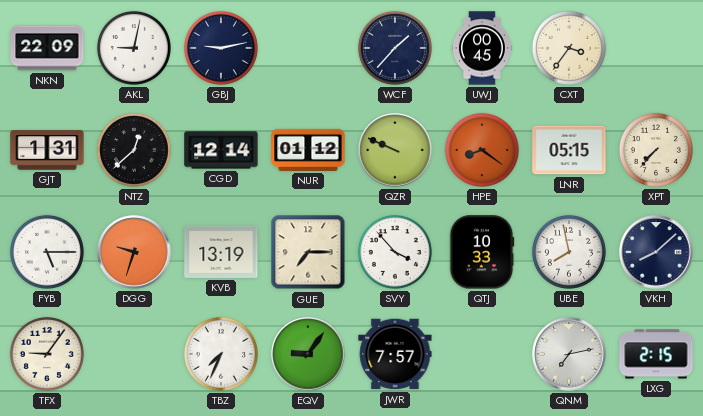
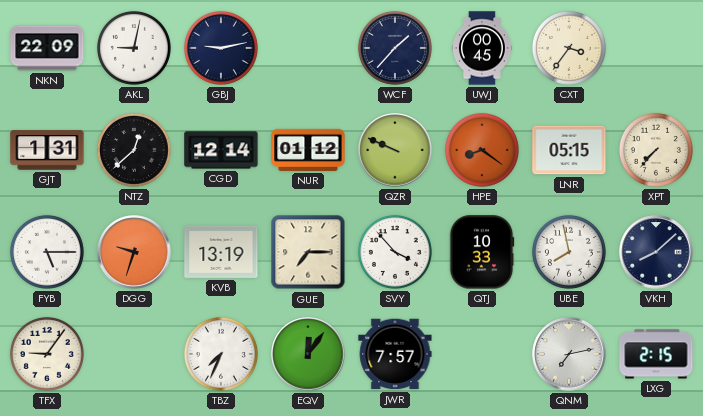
EQV: 9:06 -> 12:06 (308, 354)
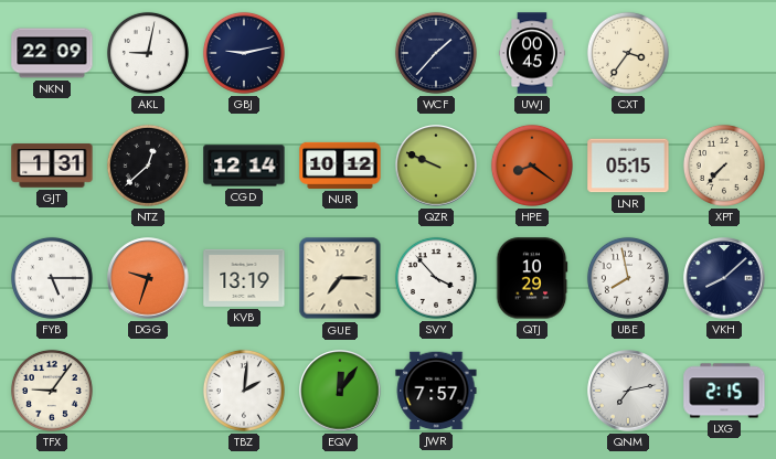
NUR: 01:12 -> 10:12 (340, 166)
QTJ: 10:33 -> 10:29 (532, 278)
TBZ: 7:34 -> 2:01 (244, 391)
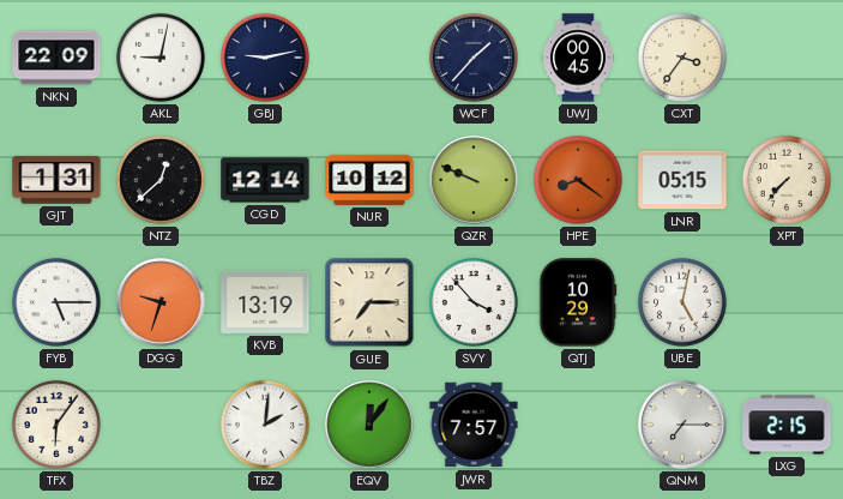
UBE: 7:58 -> 5:02 (682, 302)
VKH: 8:08 -> none (724, 278)
TFX: 9:06 -> 6:06 (56, 425)
QNM: 7:13 -> 7:15 (682, 425)
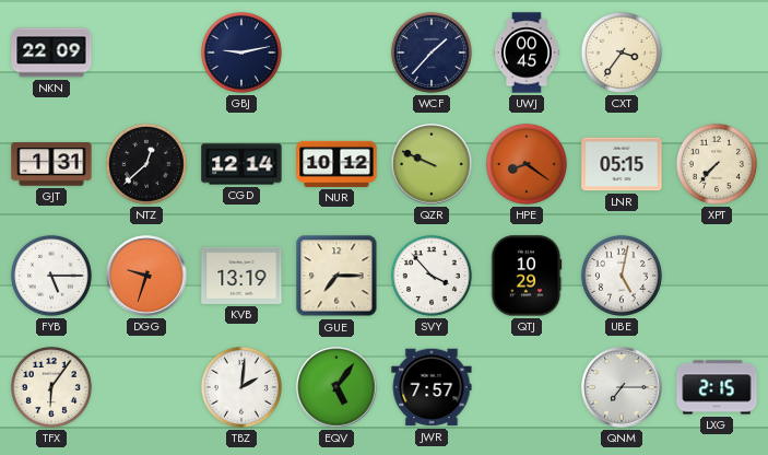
AKL: 9:02 -> none (161, 58)
EQV: 12:06 -> 5:06 (336, 387)
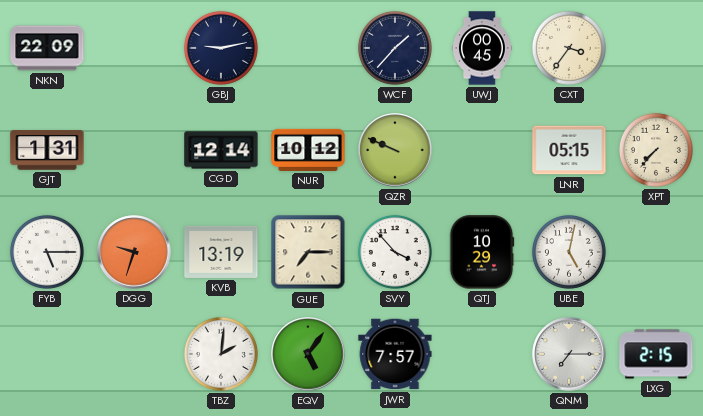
NTZ: 12:38 -> none (146, 164)
HPE: 8:21 -> none (527, 164)
TFX: 6:06 -> none (51, 387)
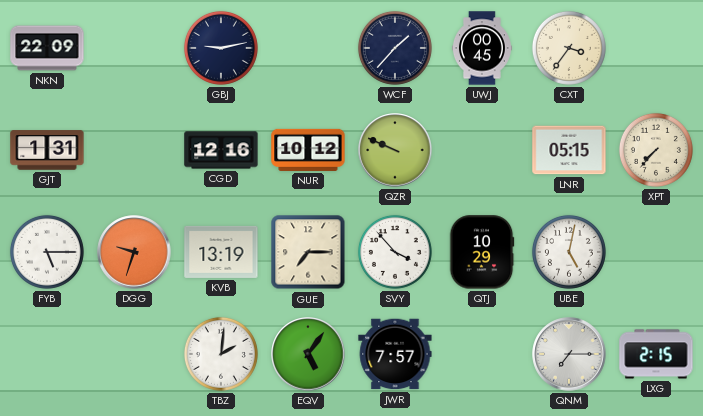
CGD: 12:14 -> 12:16 (221, 150)
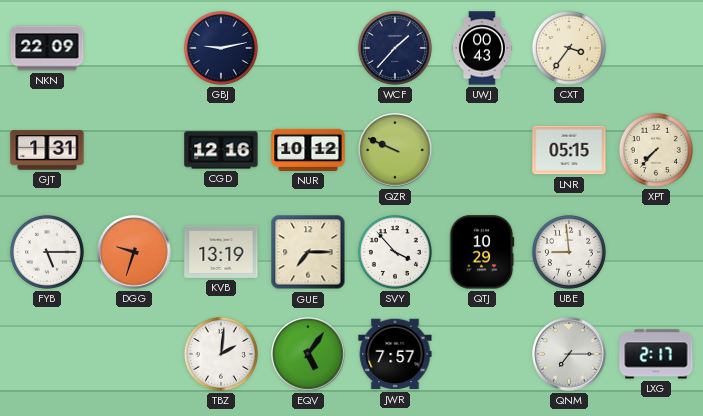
UWJ: 00:45 -> 00:43 (482, 48)
UBE: 5:02 -> 8:59 (569, 252)
LXG: 2:15 -> 2:17 (656, 354)
